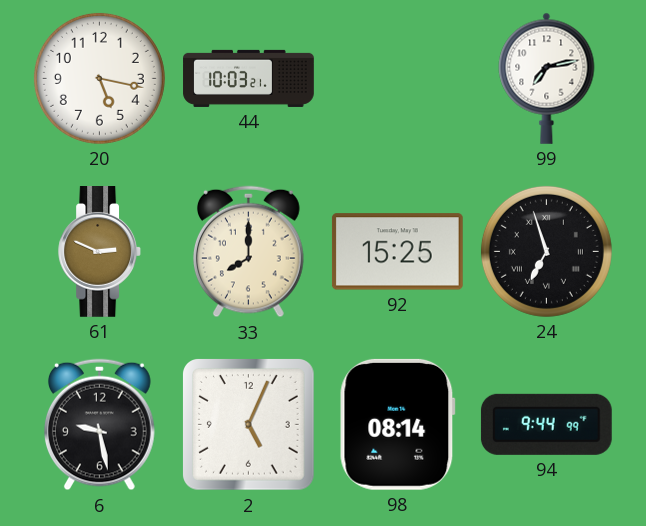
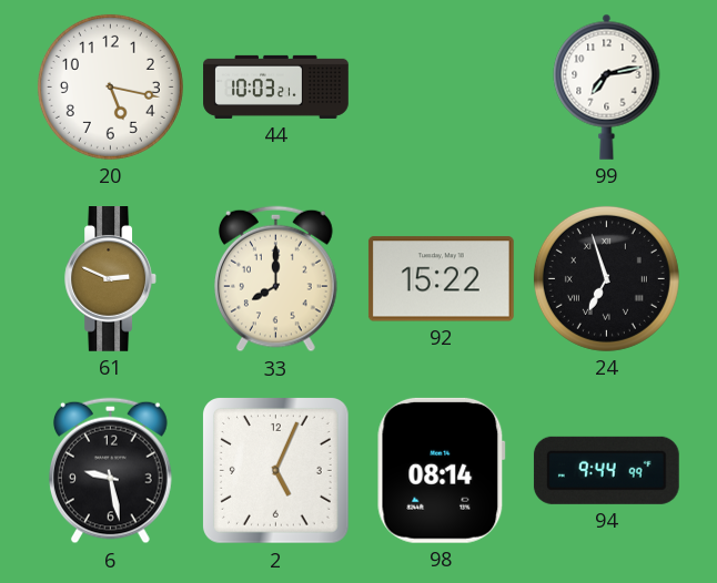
92: 15:25 -> 15:22 (441, 279)
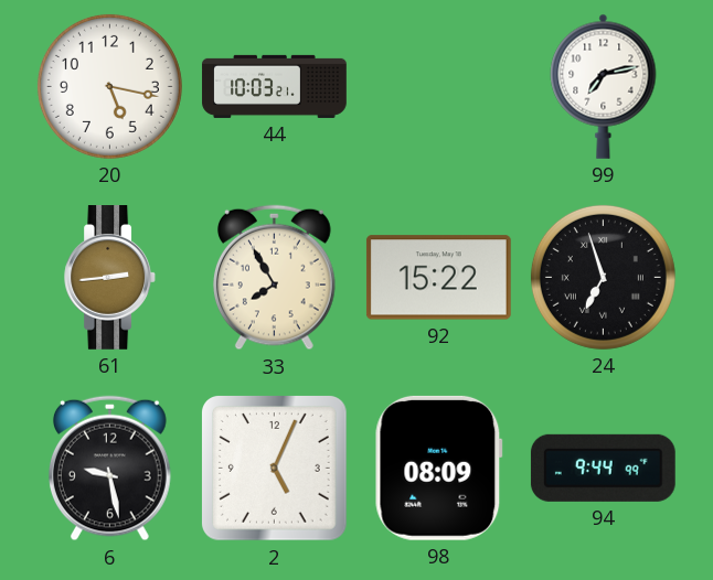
61: 2:49 -> 2:44 (109, 278)
33: 8:00 -> 7:55 (275, 278)
98: 08:14 -> 08:09 (438, 468)
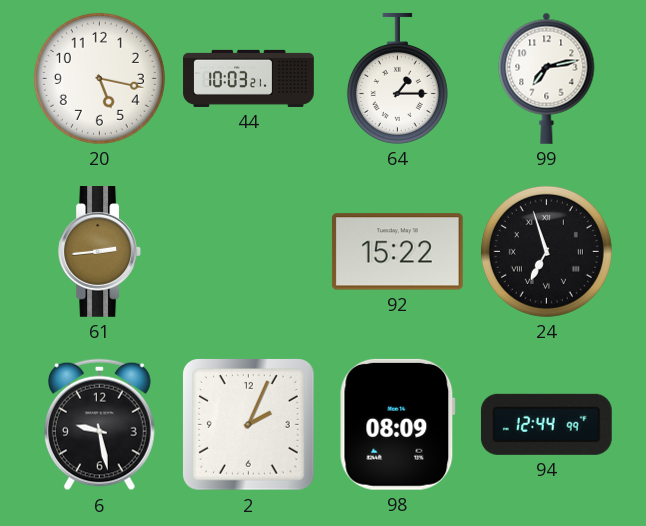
64: none -> 1:15 (397, 78)
33: 7:55 -> none (275, 278)
2: 5:04 -> 2:04 (249, 425)
94: 9:44 -> 12:44 (546, 424)
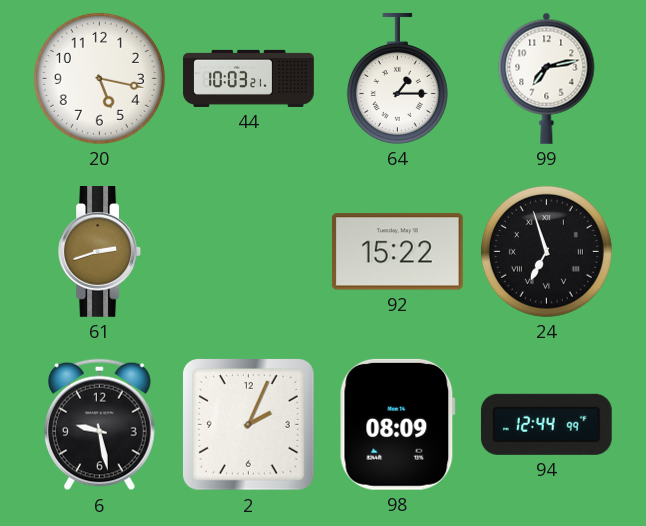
61: 2:44 -> 2:42 (99, 252)
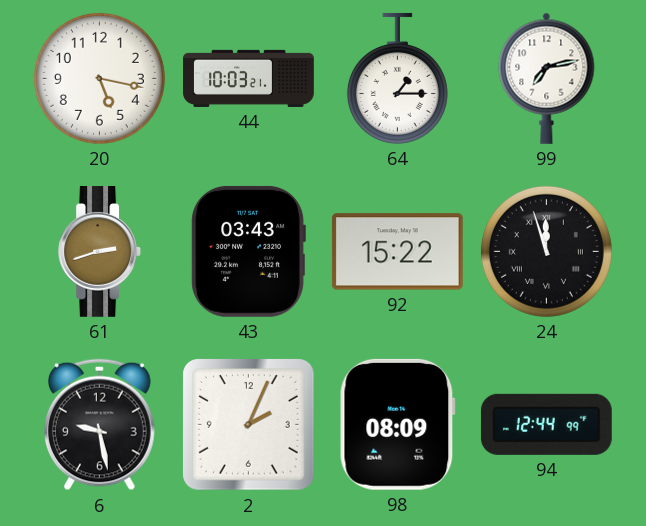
43: none -> 03:43 (248, 251)
24: 6:57 -> 11:57 (546, 251)
